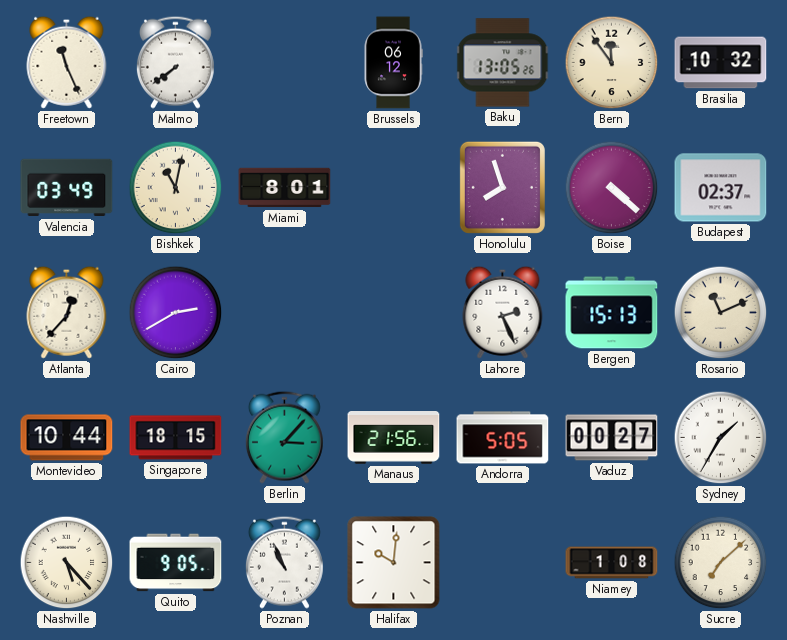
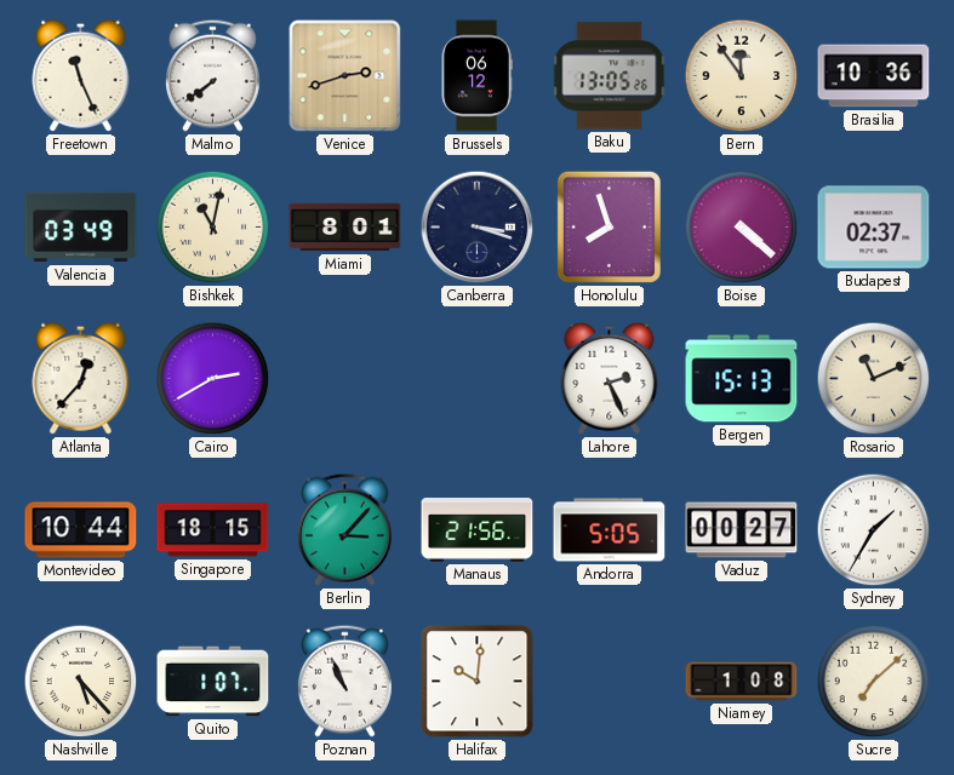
Venice: none -> 2:42 (345, 76)
Brasilia: 10:32 -> 10:36 (874, 76)
Canberra: none -> 3:18 (478, 228)
Quito: 9:05 -> 1:07 (213, 682)
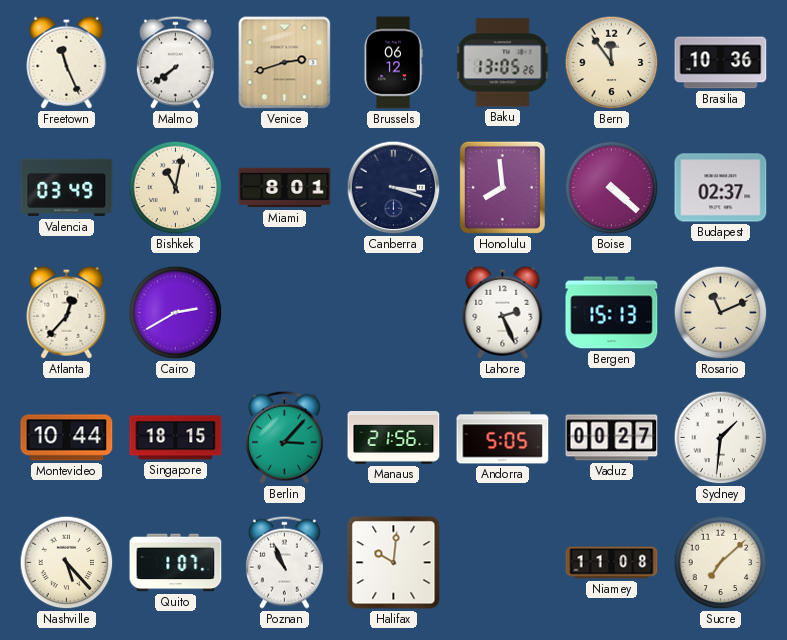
Honolulu: 7:57 -> 7:59 (502, 187)
Sydney: 1:35 -> 1:31 (721, 438)
Niamey: 1:08 -> 11:08 (612, 563)
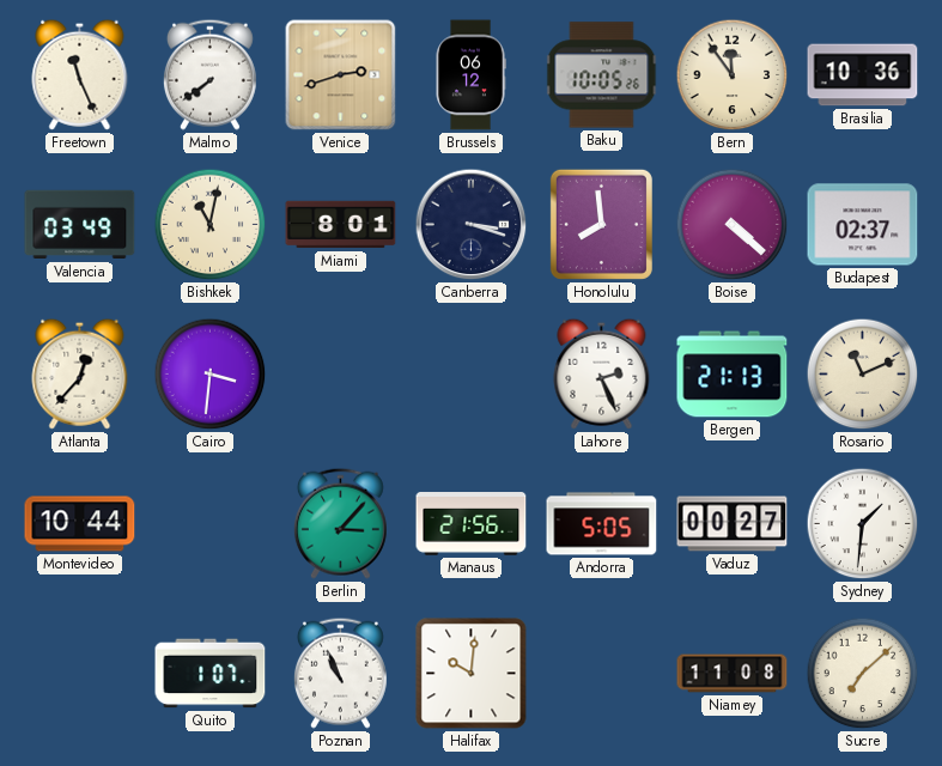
Baku: 13:05 -> 10:05 (602, 75)
Cairo: 2:40 -> 3:31 (211, 375)
Bergen: 15:13 -> 21:13 (733, 375)
Singapore: 18:15 -> none (176, 438)
Nashville: 5:23 -> none (67, 563)
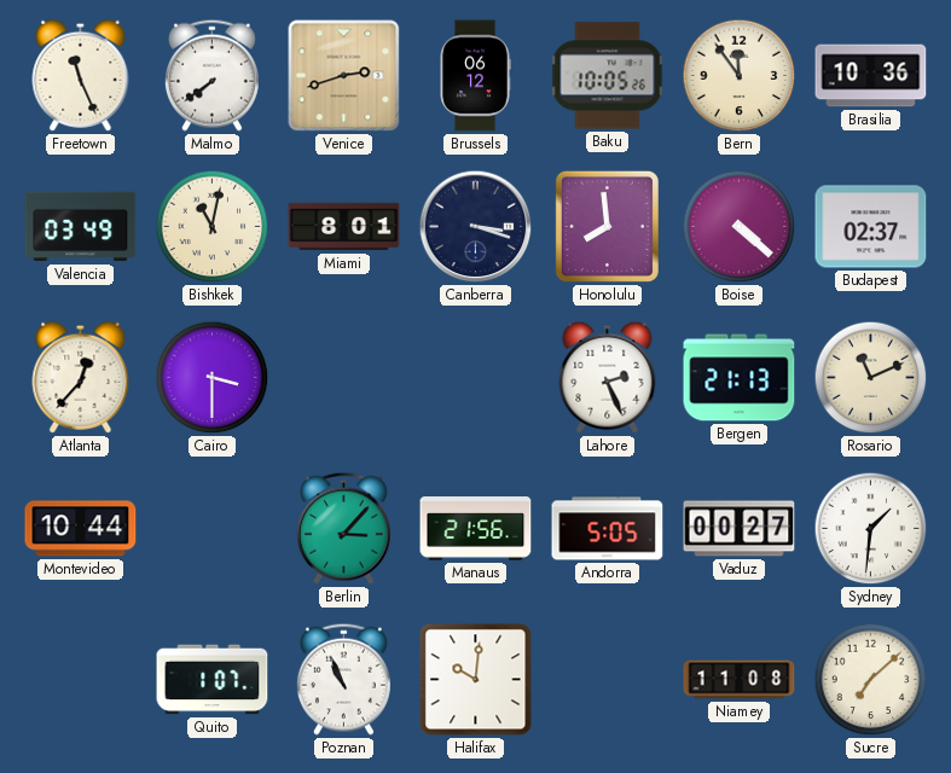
Cairo: 3:31 -> 3:30 (213, 378)
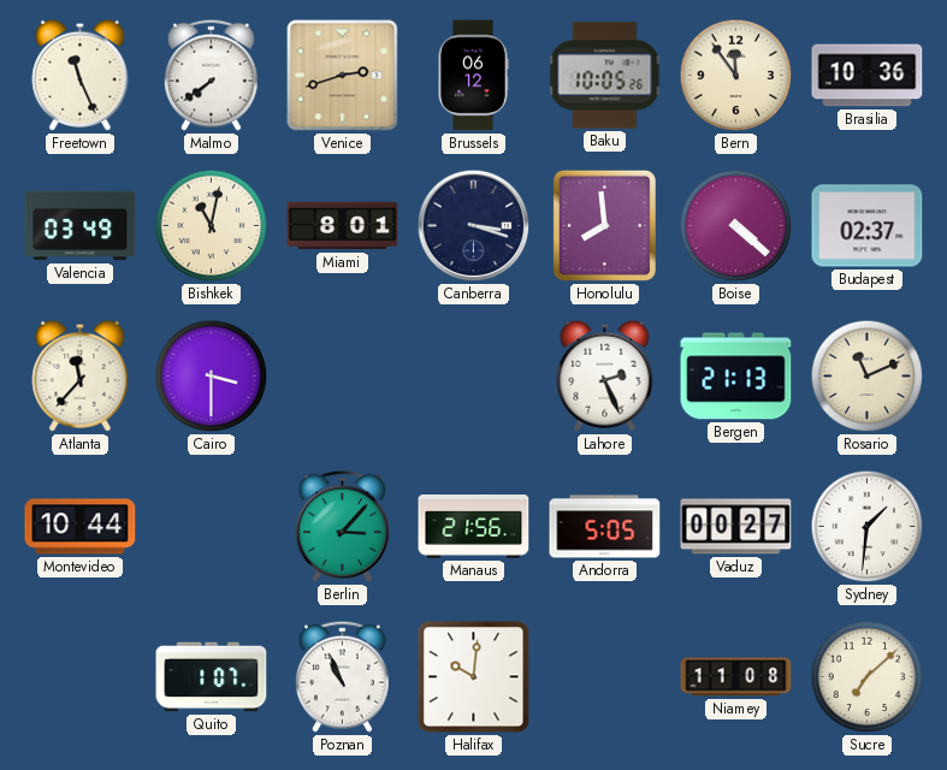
Atlanta: 12:37 -> 11:37 (81, 375)
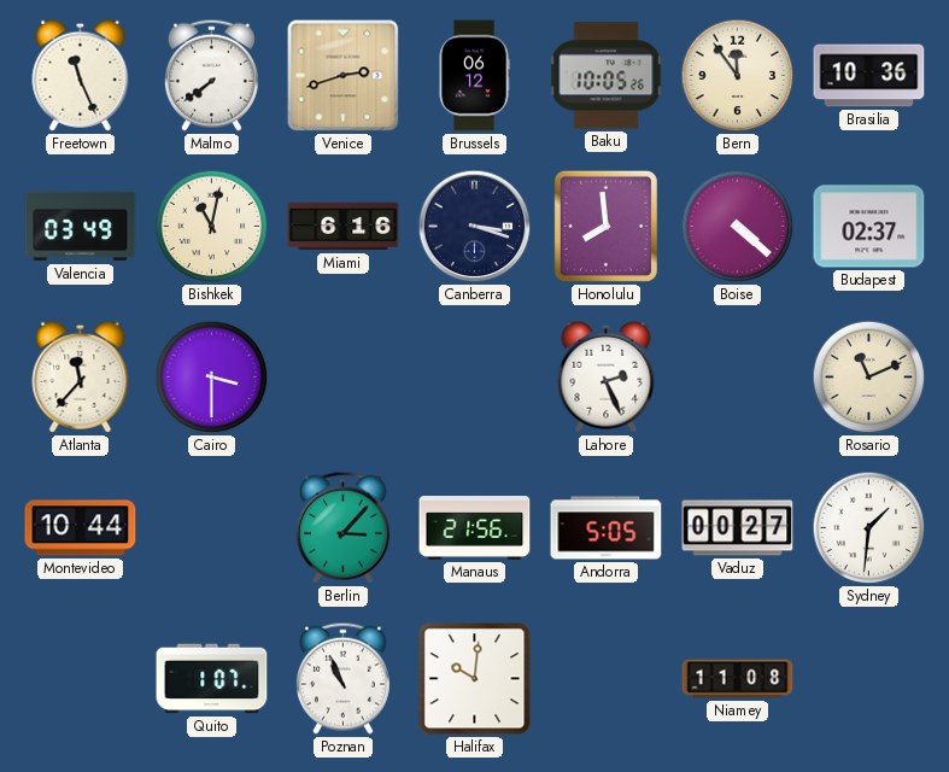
Miami: 8:01 -> 6:16 (344, 227)
Bergen: 21:13 -> none (736, 377)
Sucre: 7:08 -> none (868, 677)
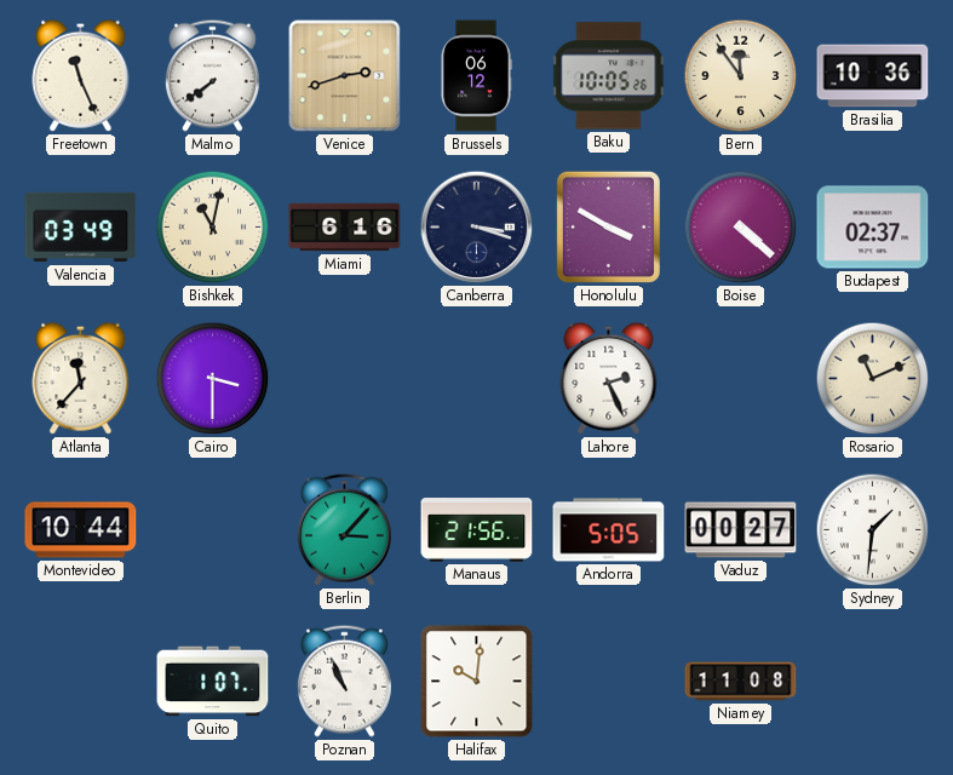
Honolulu: 7:59 -> 3:50 (608, 226)
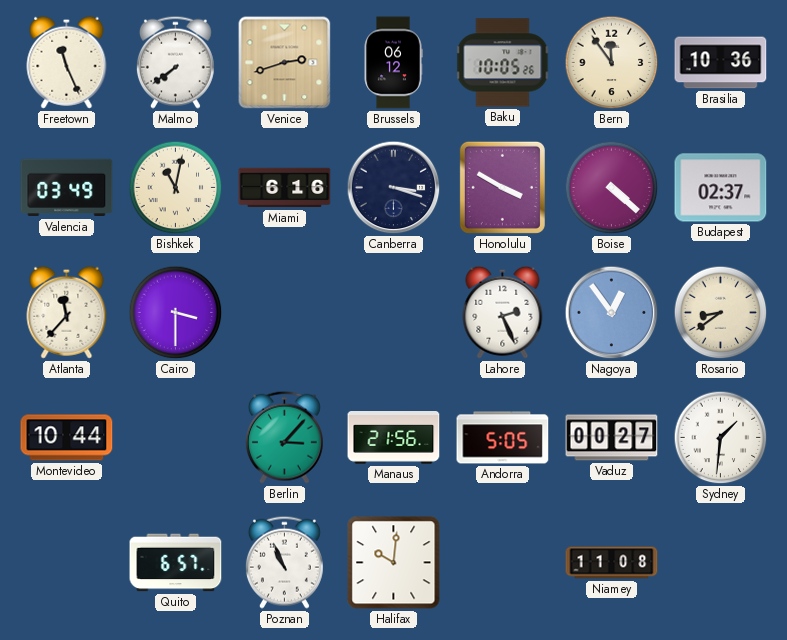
Nagoya: none -> 12:54 (612, 313)
Rosario: 11:11 -> 8:39 (721, 313)
Quito: 1:07 -> 6:57 (176, 563)
